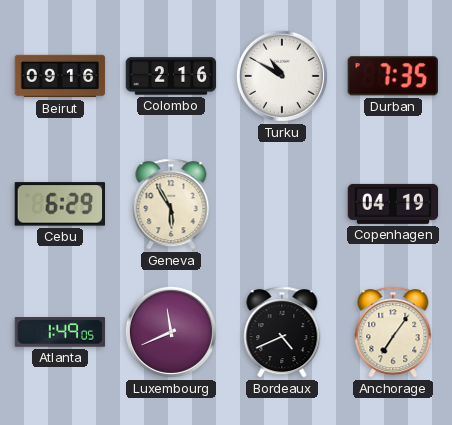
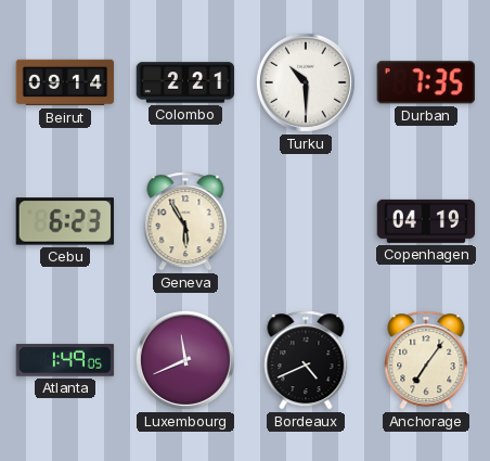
Beirut: 09:16 -> 09:14 (65, 82)
Colombo: 2:16 -> 2:21 (185, 82)
Turku: 10:50 -> 10:30 (306, 82)
Cebu: 6:29 -> 6:23 (64, 221)
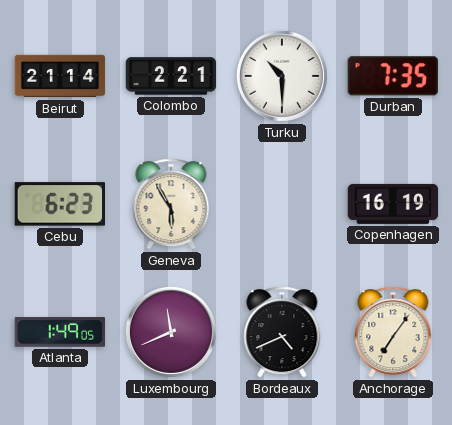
Beirut: 09:14 -> 21:14 (60, 76)
Copenhagen: 04:19 -> 16:19 (393, 204)
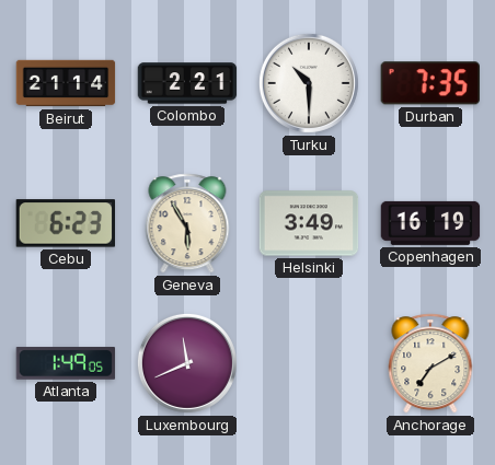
Helsinki: none -> 3:49 (309, 223)
Bordeaux: 4:41 -> none (282, 332)
Anchorage: 7:06 -> 7:10 (430, 363)
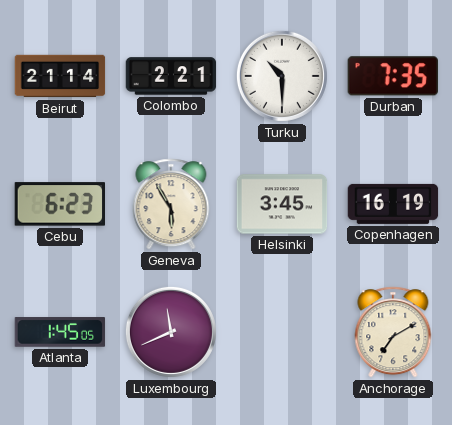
Helsinki: 3:49 -> 3:45 (282, 204)
Atlanta: 1:49 -> 1:45 (60, 332)
